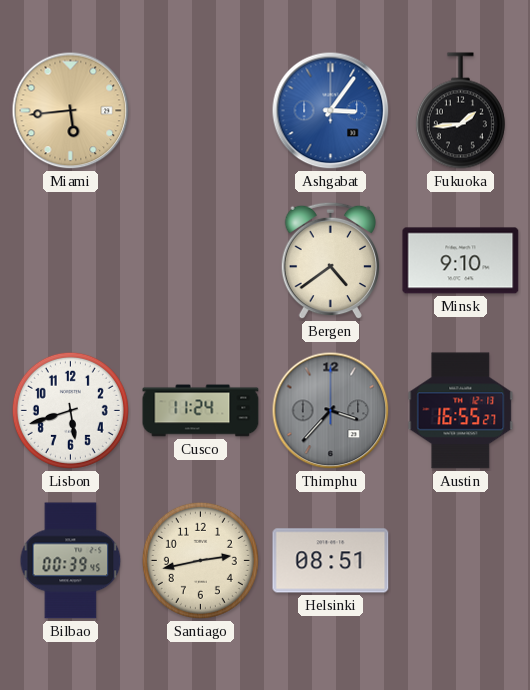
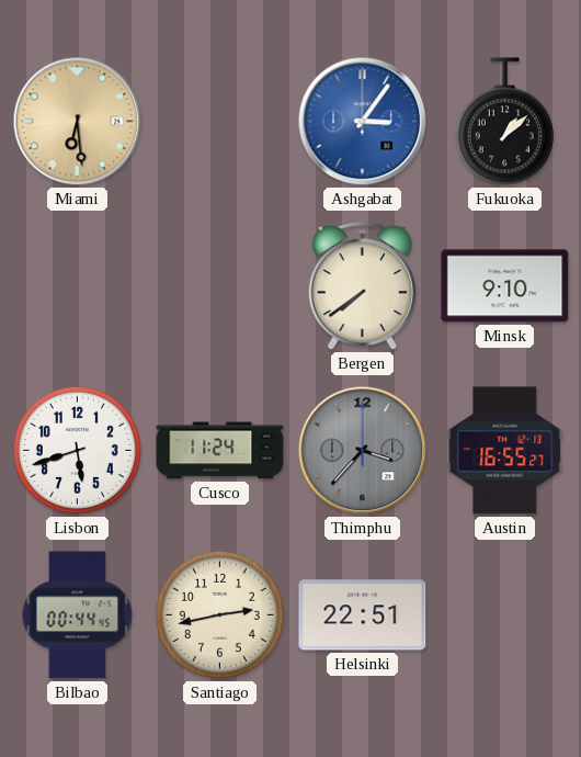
Miami: 5:44 -> 6:29 (78, 122)
Fukuoka: 1:44 -> 1:08 (504, 122)
Bergen: 4:39 -> 7:39 (362, 286)
Bilbao: 00:39 -> 00:44 (78, 615)
Helsinki: 08:51 -> 22:51 (363, 615)
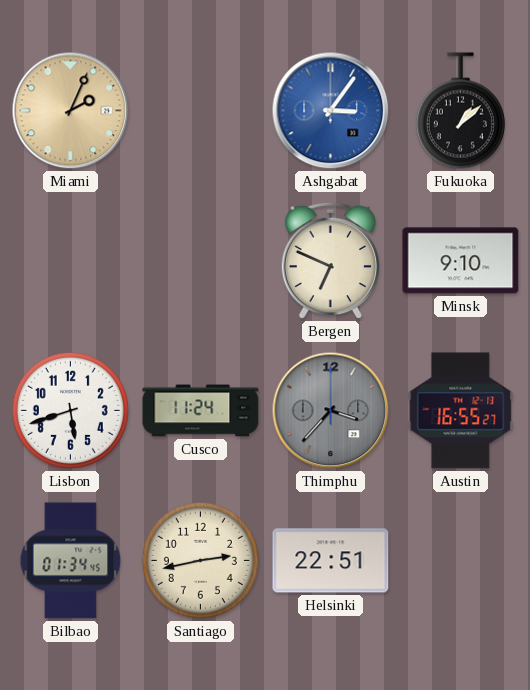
Miami: 6:29 -> 2:04 (71, 111)
Bergen: 7:39 -> 6:49 (330, 261)
Bilbao: 00:44 -> 01:34 (71, 561)
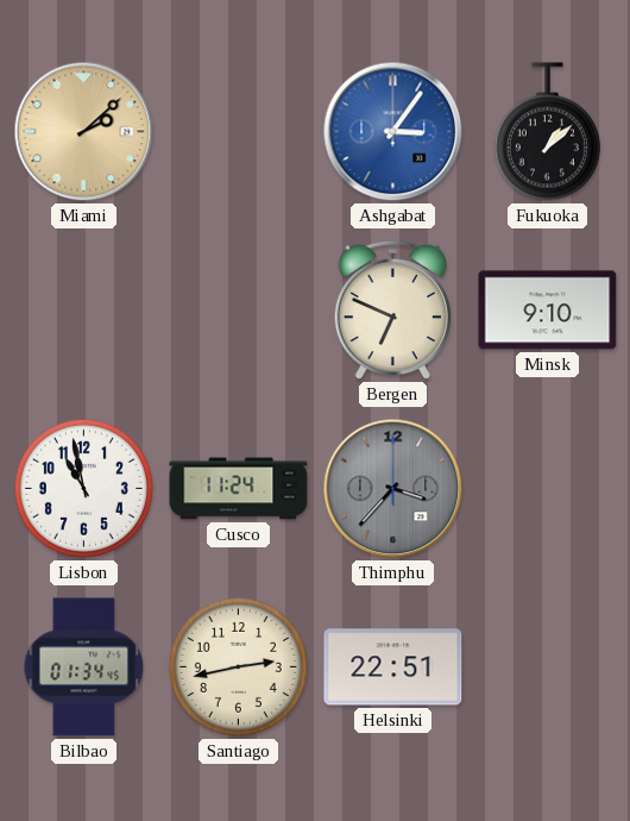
Miami: 2:04 -> 2:08 (84, 132)
Lisbon: 5:42 -> 10:58 (83, 488)
Austin: 16:55 -> none (461, 411)
